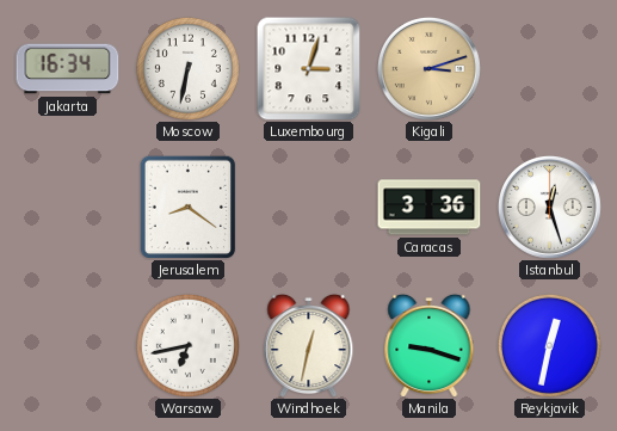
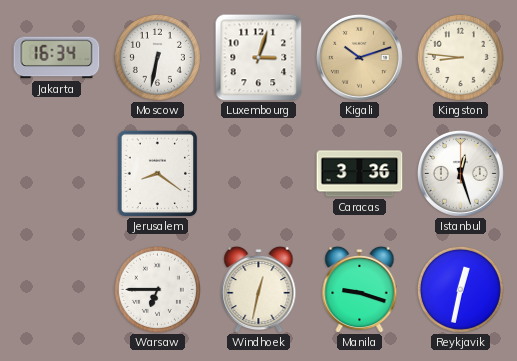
Kigali: 3:12 -> 10:12 (359, 57)
Kingston: none -> 8:46 (460, 57)
Warsaw: 6:43 -> 6:45 (157, 289)
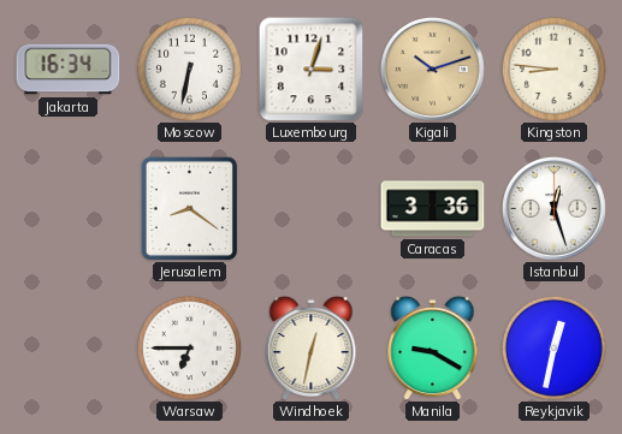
Manila: 9:18 -> 9:20 (433, 347)
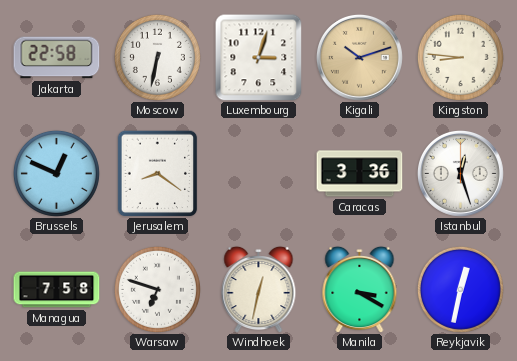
Jakarta: 16:34 -> 22:58 (57, 58)
Brussels: none -> 12:49 (56, 173)
Managua: none -> 7:58 (57, 290)
Warsaw: 6:45 -> 6:48 (157, 289)
Manila: 9:20 -> 3:20 (360, 289)
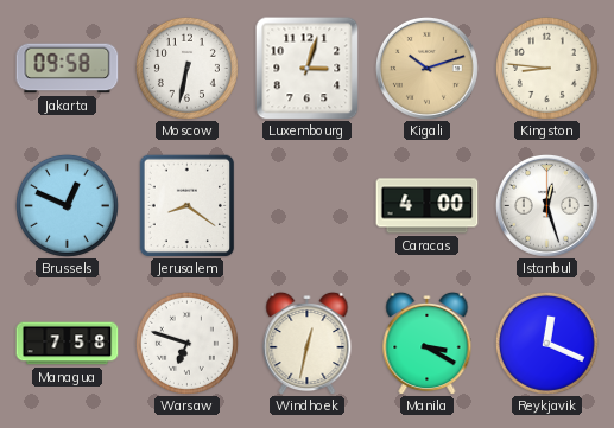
Jakarta: 22:58 -> 09:58 (68, 69)
Caracas: 3:36 -> 4:00 (428, 206)
Reykjavik: 12:32 -> 12:19 (546, 343)
